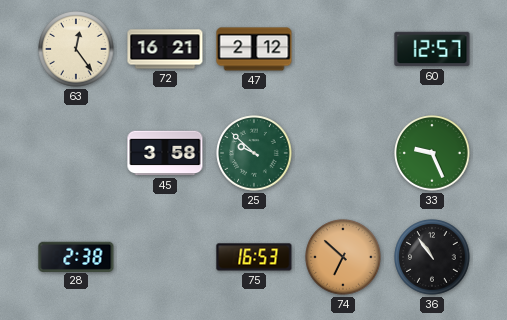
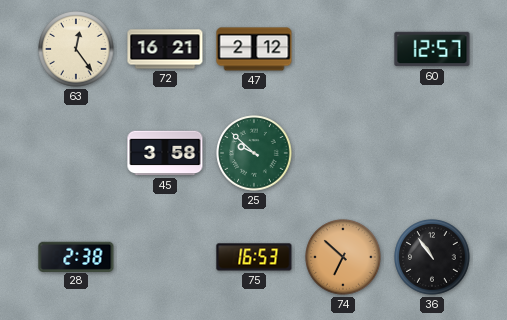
33: 9:26 -> none (432, 153)
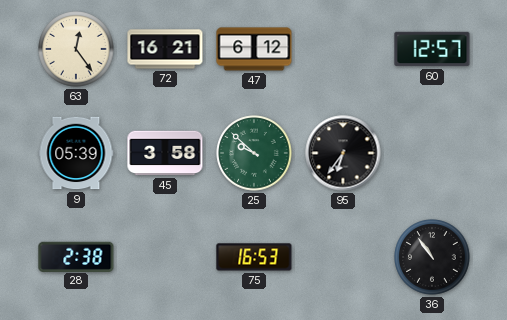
47: 2:12 -> 6:12 (254, 49)
9: none -> 05:39 (76, 153)
95: none -> 6:36 (343, 153)
74: 6:52 -> none (343, 257)
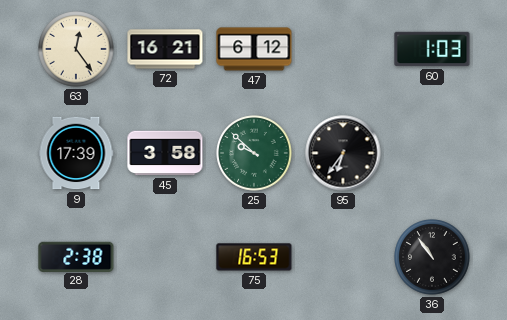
60: 12:57 -> 1:03 (432, 49)
9: 05:39 -> 17:39 (76, 153)
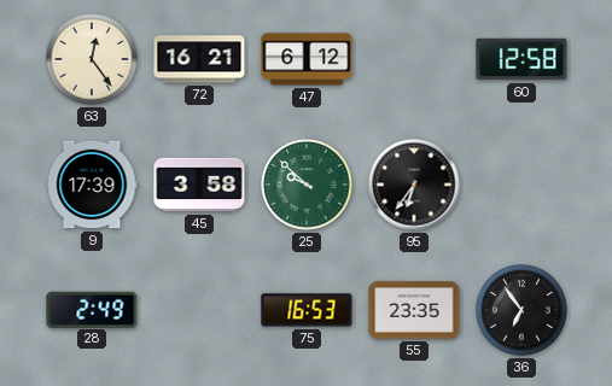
60: 1:03 -> 12:58 (521, 59)
28: 2:38 -> 2:49 (92, 309)
55: none -> 23:35 (414, 310)
36: 10:54 -> 6:54 (521, 310)
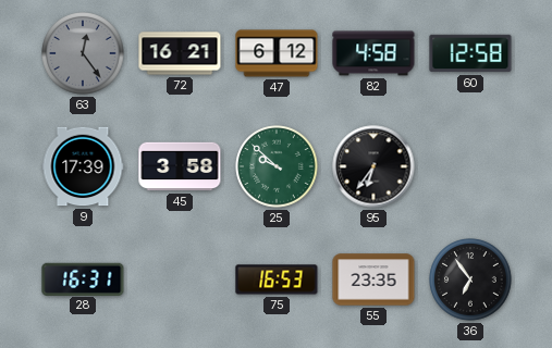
63 dial: cream -> grey (83, 53)
82: none -> 4:58 (373, 53)
28: 2:49 -> 16:31 (83, 278)
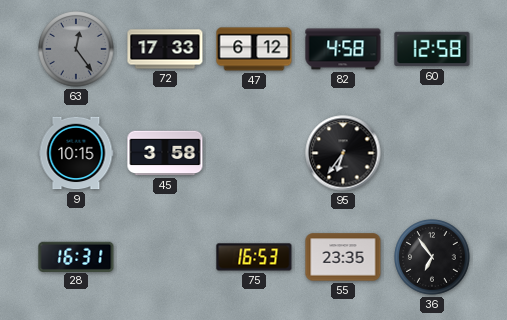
72: 16:21 -> 17:33 (165, 49)
9: 17:39 -> 10:15 (76, 153)
25: 9:52 -> none (277, 166)
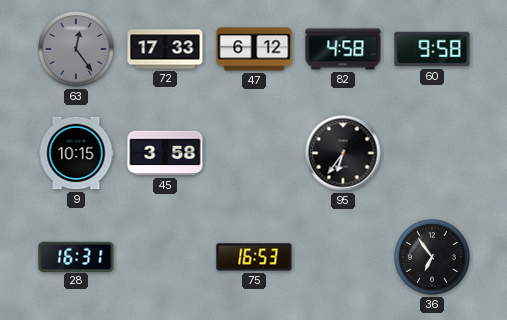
60: 12:58 -> 9:58 (432, 49)
55: 23:35 -> none (343, 257)
